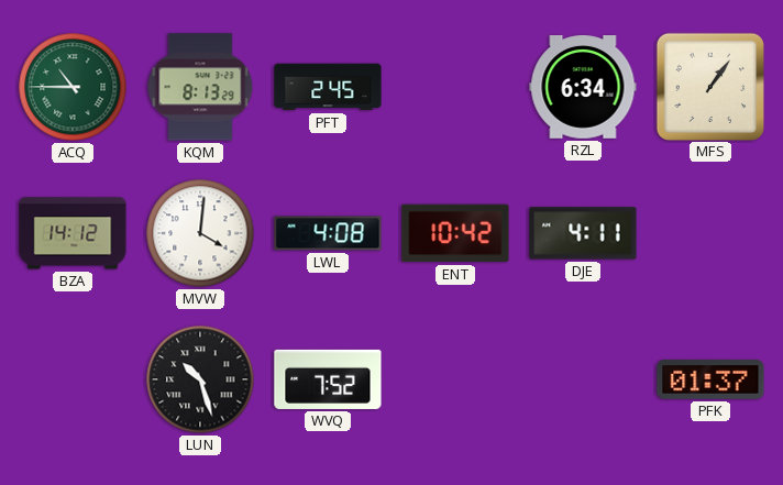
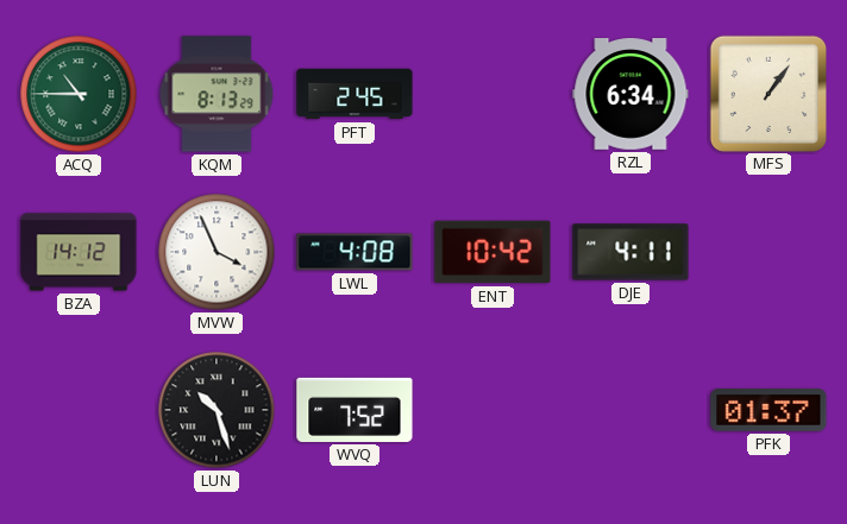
MVW: 4:01 -> 3:56 (217, 252)
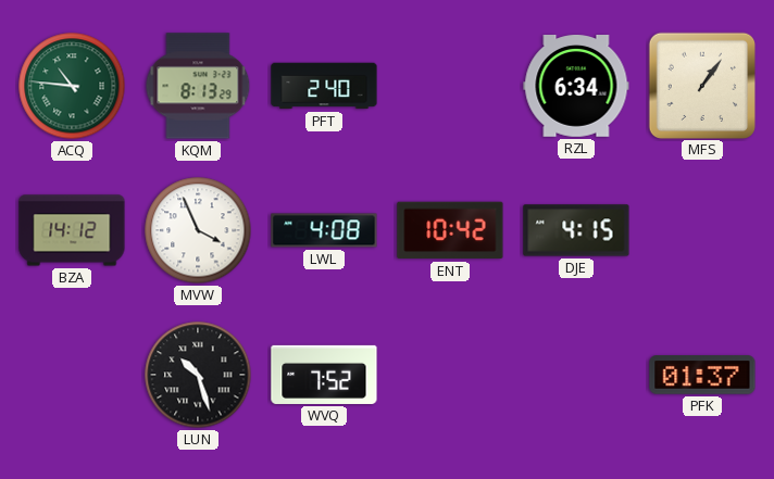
ACQ: 10:45 -> 10:46 (72, 86)
PFT: 2:45 -> 2:40 (324, 86)
DJE: 4:11 -> 4:15 (576, 230)
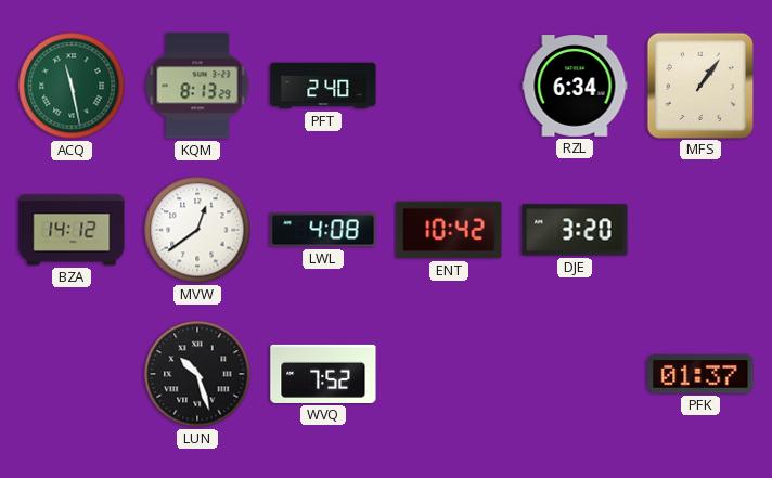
ACQ: 10:46 -> 11:28 (72, 86)
MVW: 3:56 -> 12:39 (197, 230)
DJE: 4:15 -> 3:20 (575, 230)
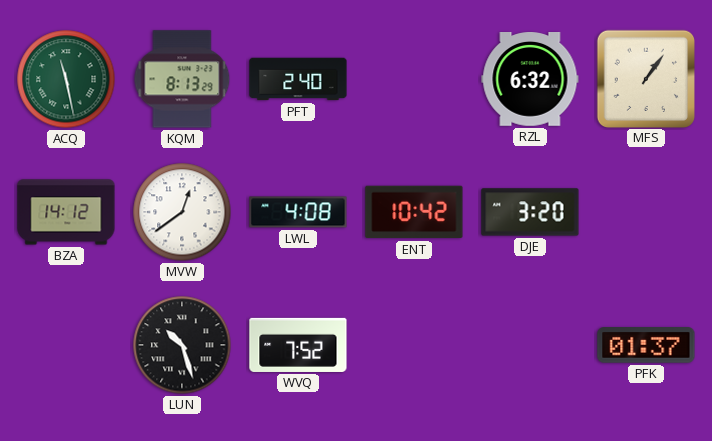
RZL: 6:34 -> 6:32 (530, 80)
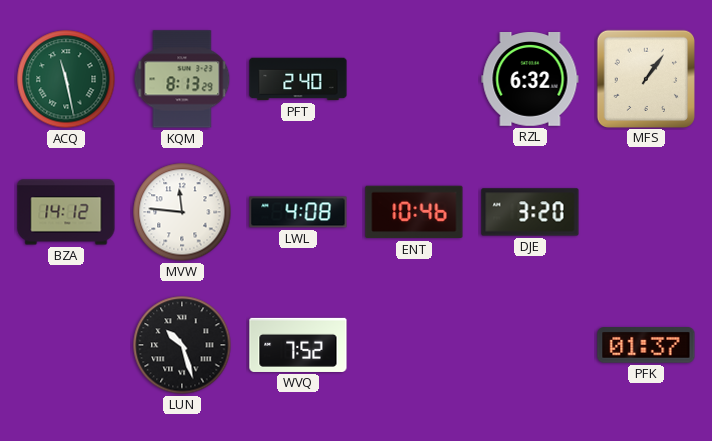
MVW: 12:39 -> 11:46 (182, 212)
ENT: 10:42 -> 10:46 (414, 212)
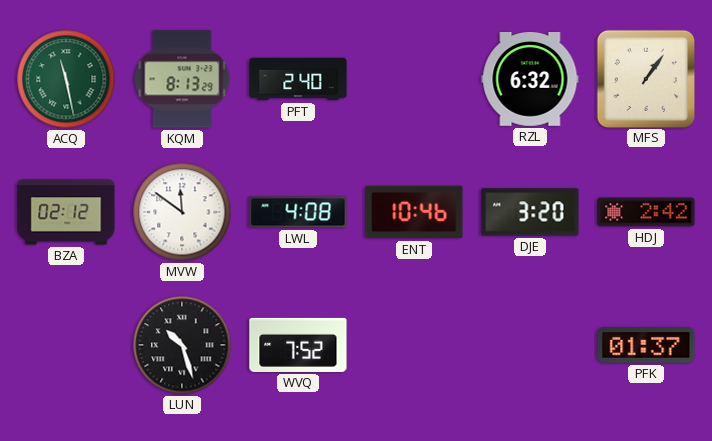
BZA: 14:12 -> 02:12 (66, 212)
MVW: 11:46 -> 11:51 (182, 212)
HDJ: none -> 2:42 (646, 212)
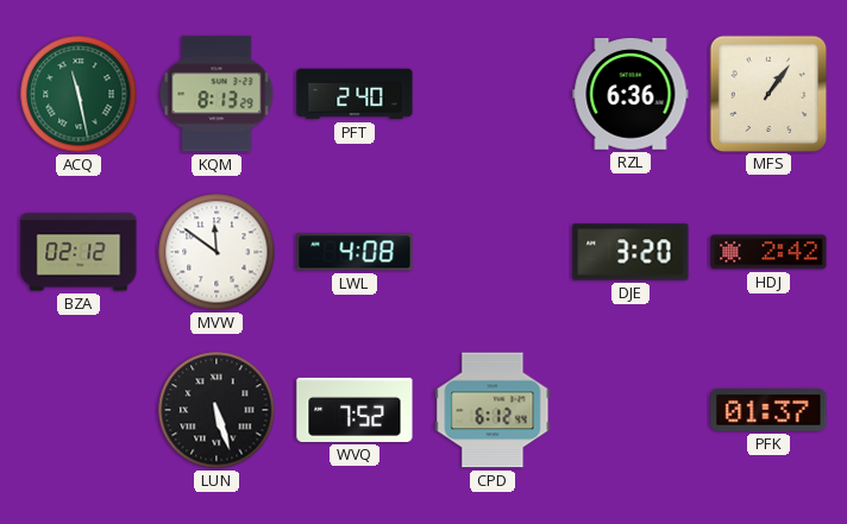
RZL: 6:32 -> 6:36 (630, 95)
ENT: 10:46 -> none (414, 212)
LUN: 10:27 -> 5:27 (217, 410)
CPD: none -> 6:12 (492, 410)
